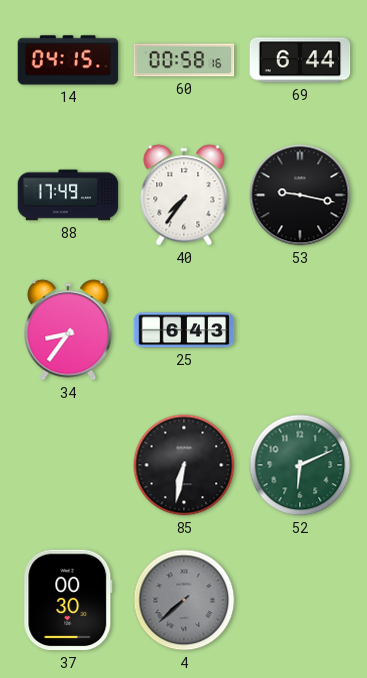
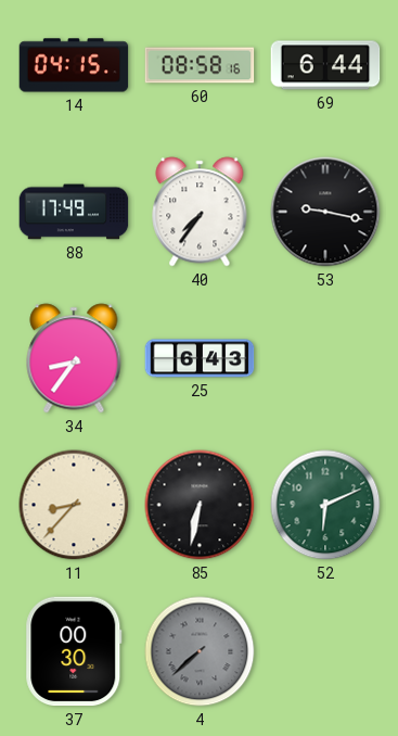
60: 00:58 -> 08:58 (200, 65)
11: none -> 8:37 (74, 505)
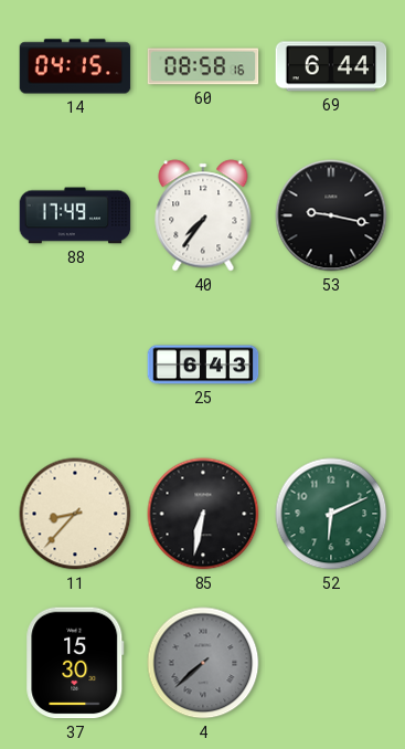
34: 8:36 -> none (74, 358)
37: 00:30 -> 15:30 (75, 663)
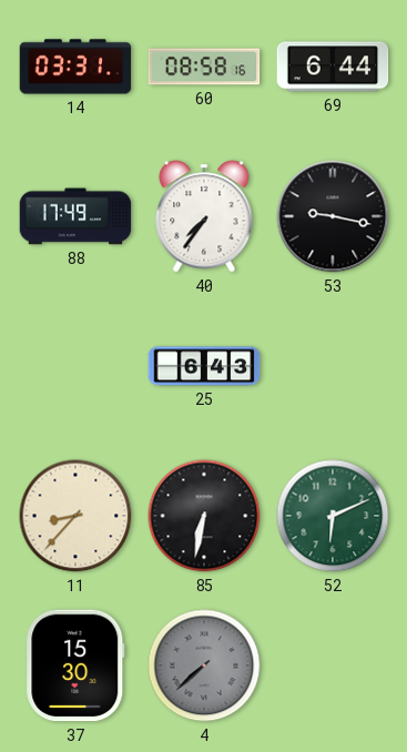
14: 04:15 -> 03:31 (75, 67)
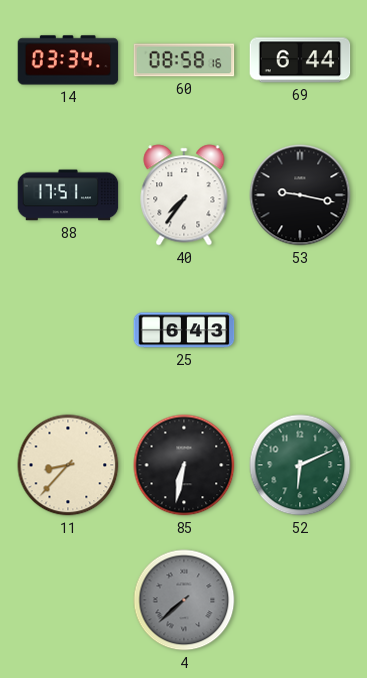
14: 03:31 -> 03:34 (68, 60)
88: 17:49 -> 17:51 (68, 195)
37: 15:30 -> none (75, 665)
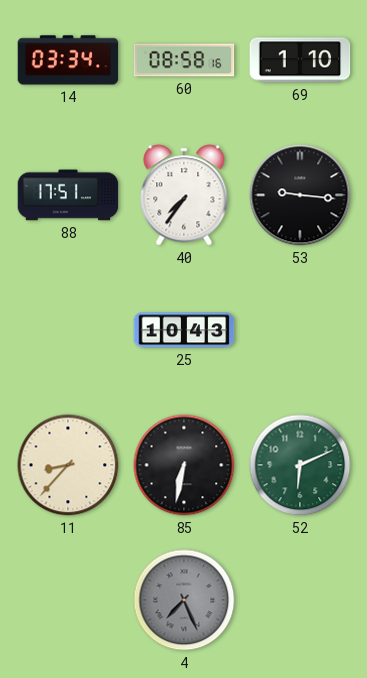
69: 6:44 -> 1:10 (300, 60)
53: 9:17 -> 9:16 (300, 195)
25: 6:43 -> 10:43 (184, 330)
4: 7:38 -> 7:26 (184, 600)
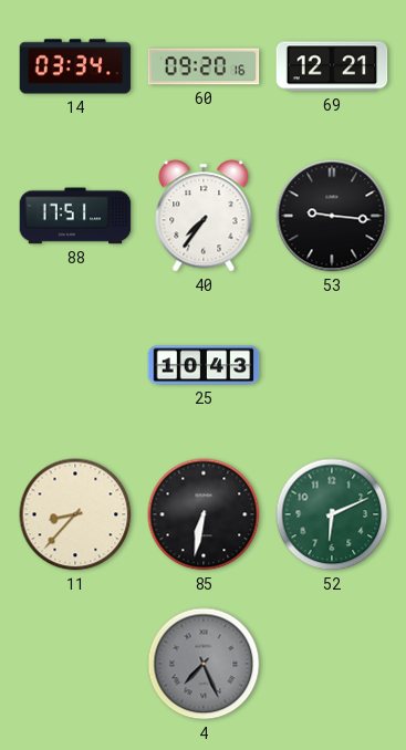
60: 08:58 -> 09:20 (204, 66)
69: 1:10 -> 12:21 (332, 66)
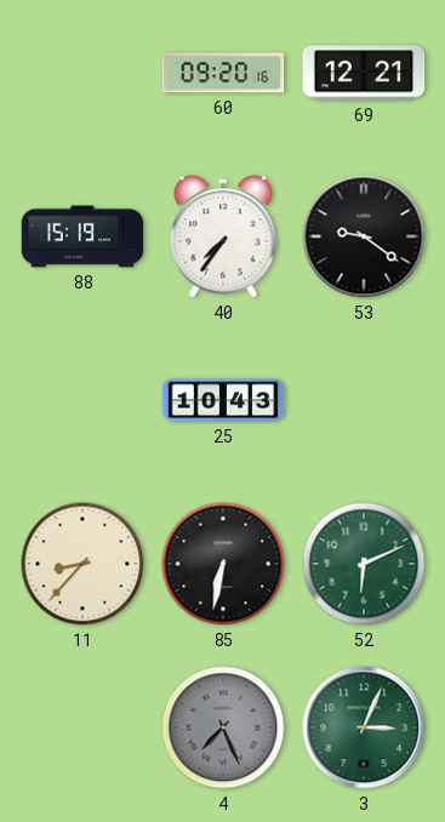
14: 03:34 -> none (75, 66)
88: 17:51 -> 15:19 (82, 236)
53: 9:16 -> 9:21 (364, 236)
3: none -> 3:04 (364, 727)
